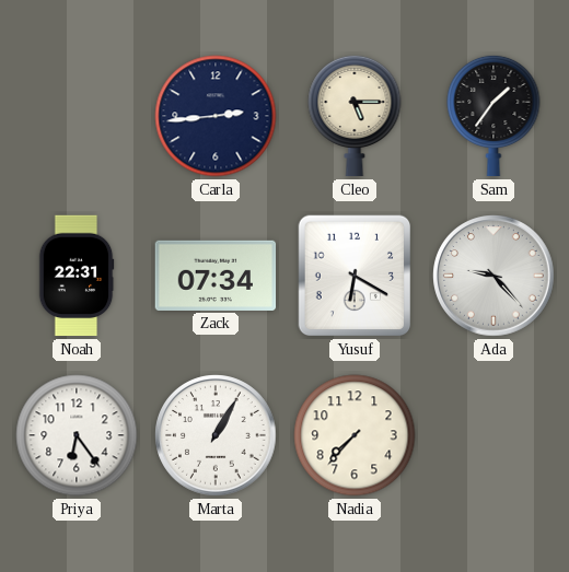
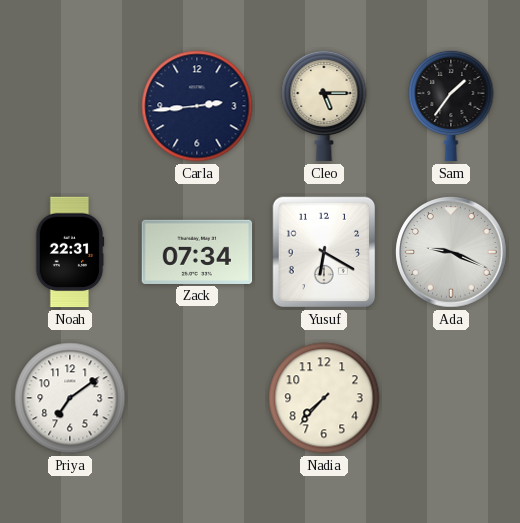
Ada: 9:23 -> 9:19 (451, 252)
Priya: 6:24 -> 7:09 (70, 398)
Marta: 1:05 -> none (216, 435)
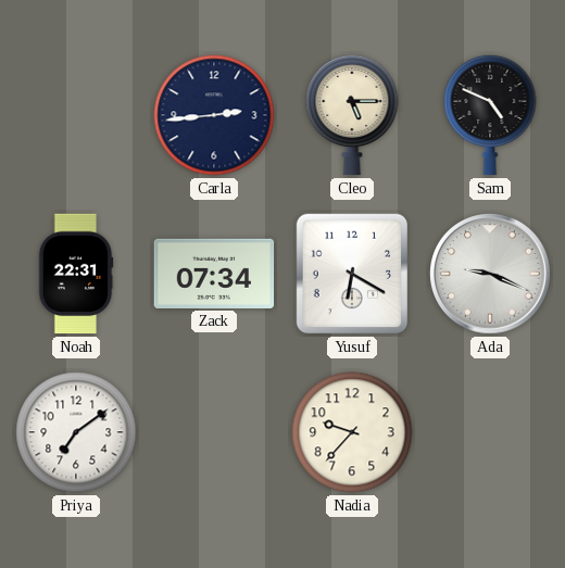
Sam: 1:36 -> 4:49 (490, 115)
Nadia: 7:37 -> 9:37 (352, 432)
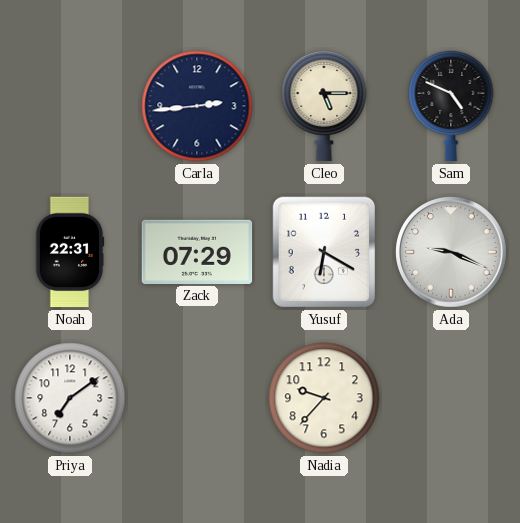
Zack: 07:34 -> 07:29 (197, 252)
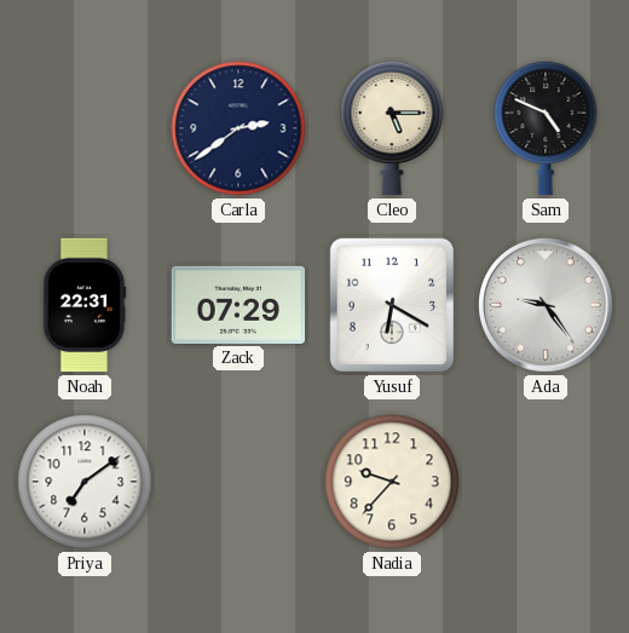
Carla: 2:44 -> 2:39 (238, 128)
Ada: 9:19 -> 9:24 (546, 305)
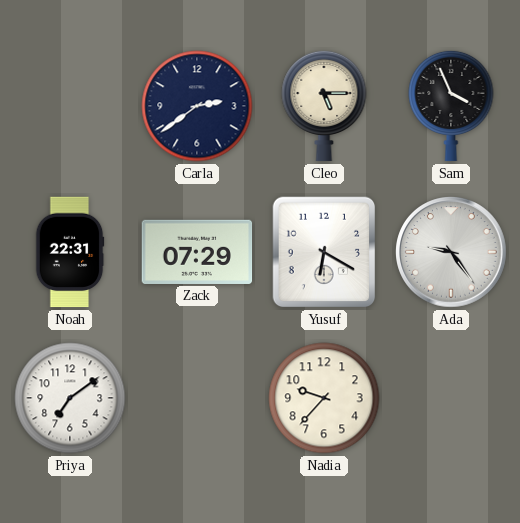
Sam: 4:49 -> 3:56 (451, 106)
